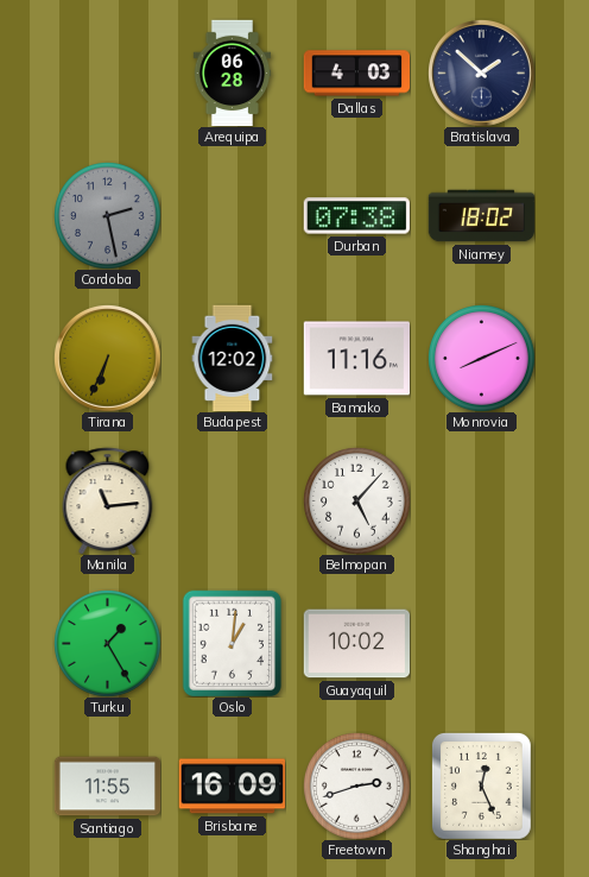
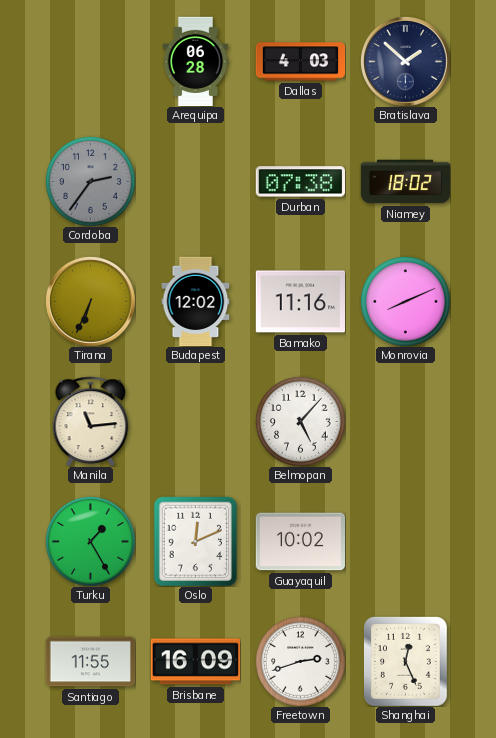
Cordoba: 2:28 -> 2:36 (91, 182)
Oslo: 1:01 -> 12:11 (195, 541)
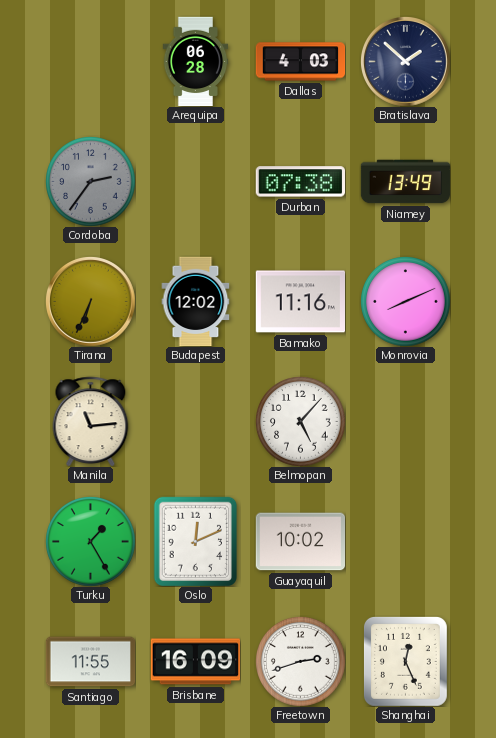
Niamey: 18:02 -> 13:49 (405, 182)
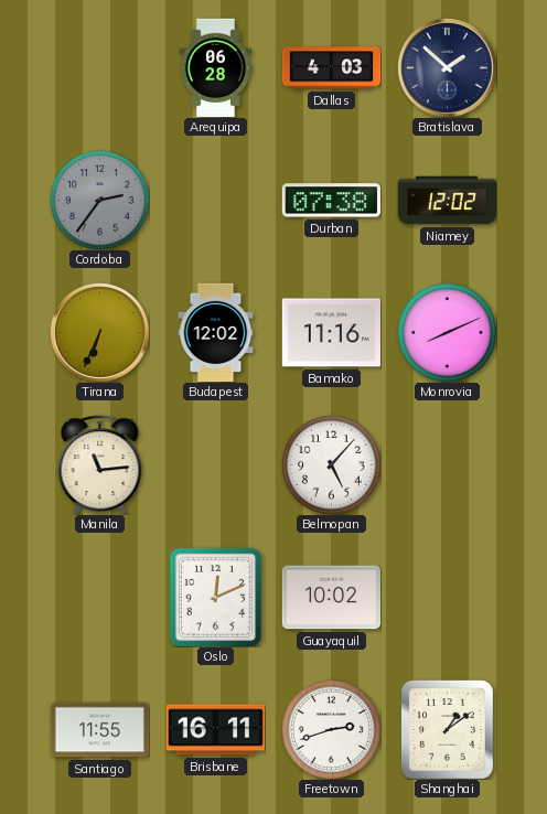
Niamey: 13:49 -> 12:02 (447, 201)
Turku: 1:25 -> none (91, 542)
Brisbane: 16:09 -> 16:11 (215, 730)
Shanghai: 12:26 -> 1:09 (447, 729)
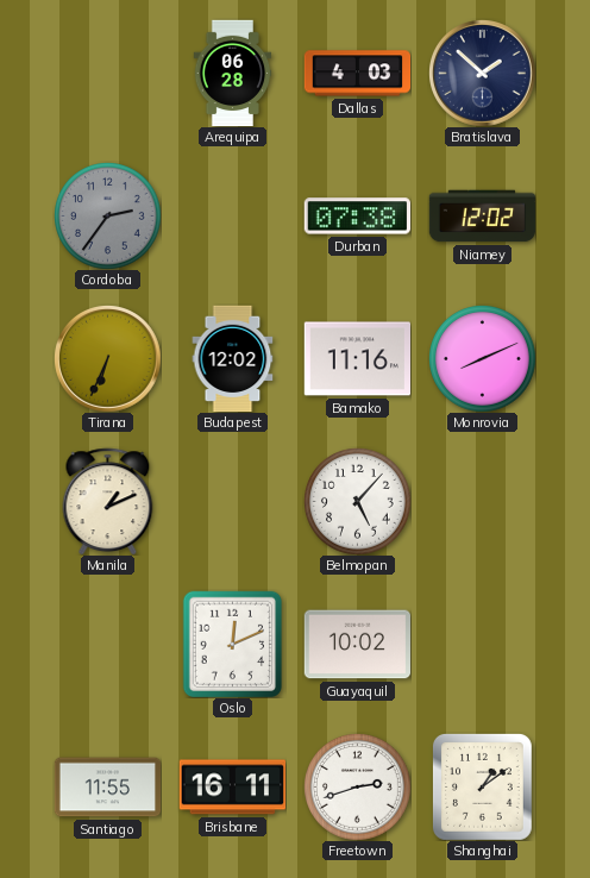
Manila: 11:14 -> 1:11 (108, 501)
